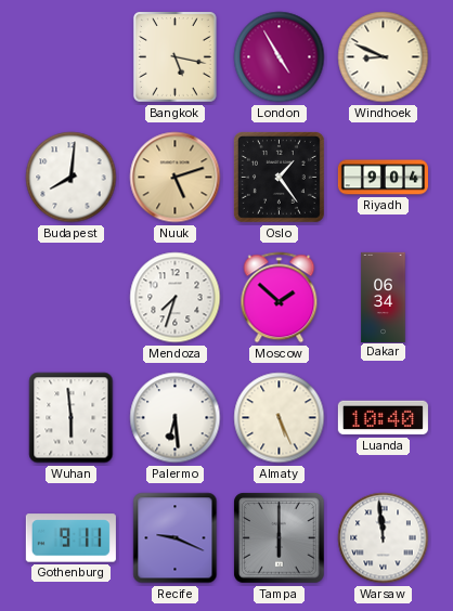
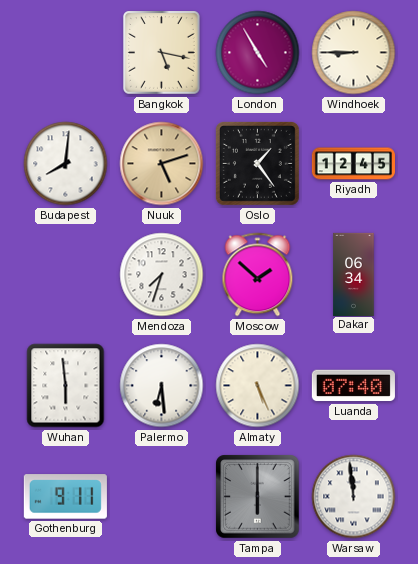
Windhoek: 8:49 -> 8:45 (354, 53)
Riyadh: 9:04 -> 12:45 (353, 164)
Luanda: 10:40 -> 07:40 (353, 386)
Recife: 9:19 -> none (176, 538)
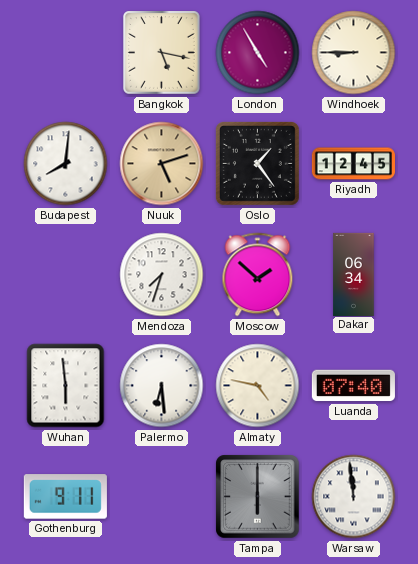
Almaty: 5:26 -> 4:47 (258, 386)
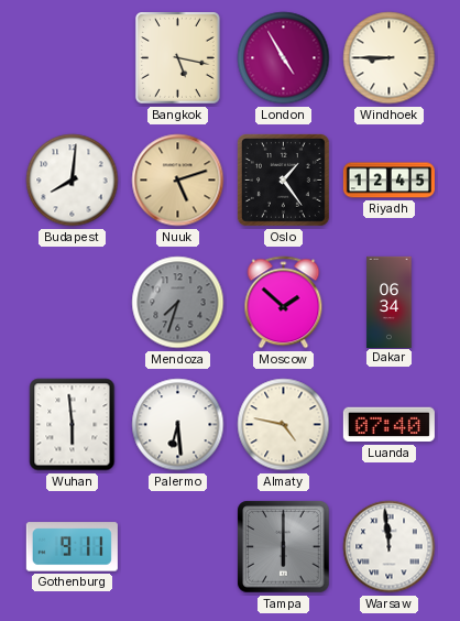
Mendoza dial: white -> grey (178, 303)
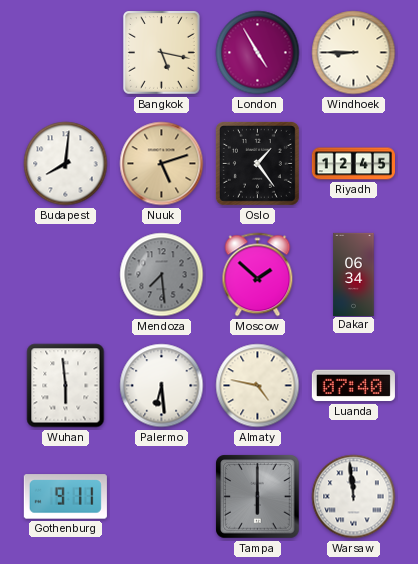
Mendoza: 7:33 -> 7:29 (162, 275)
